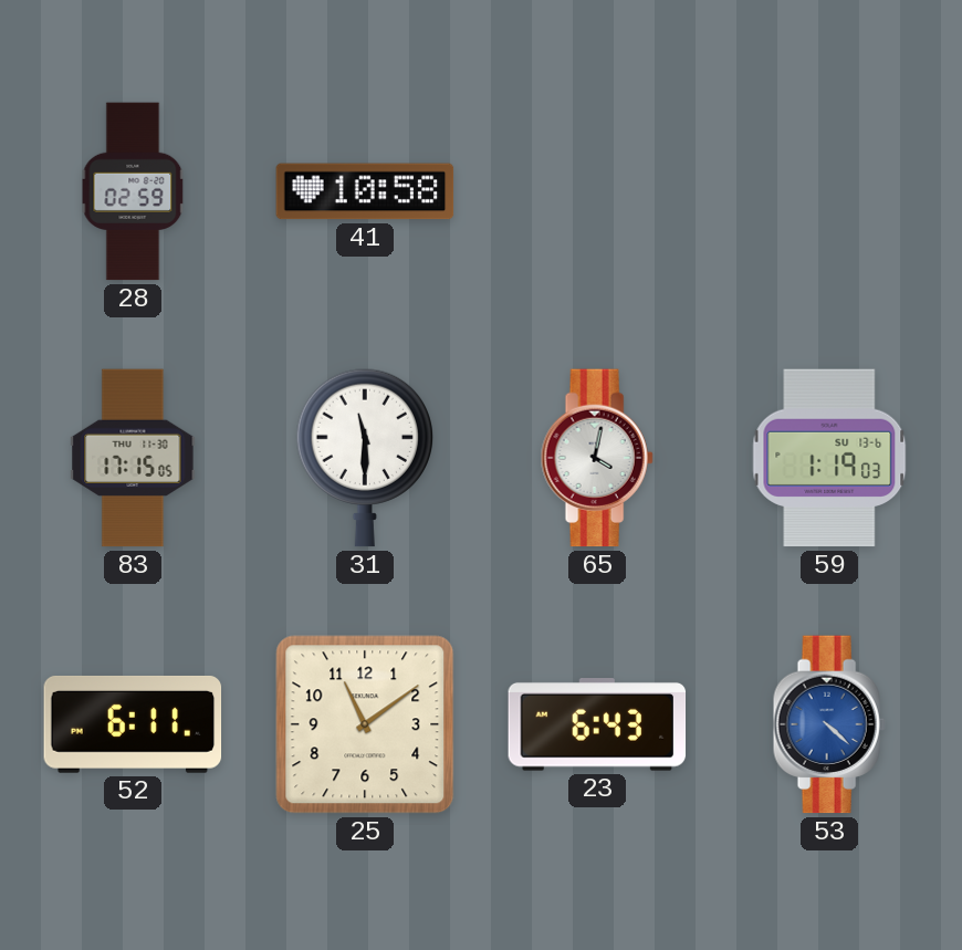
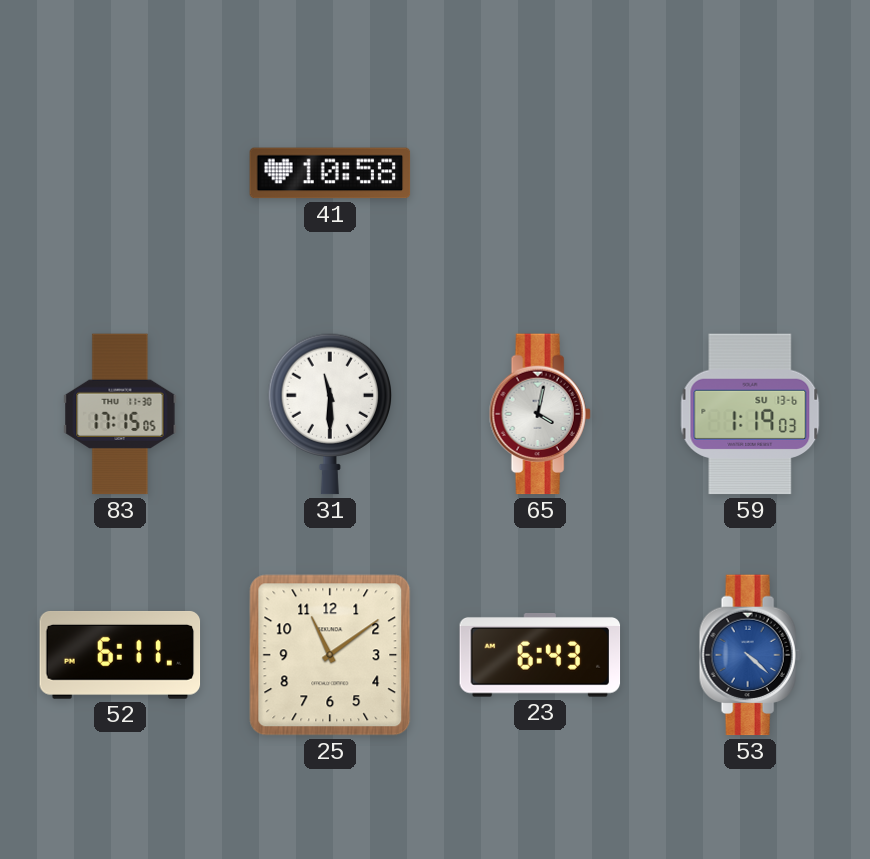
28: 02:59 -> none (133, 191)
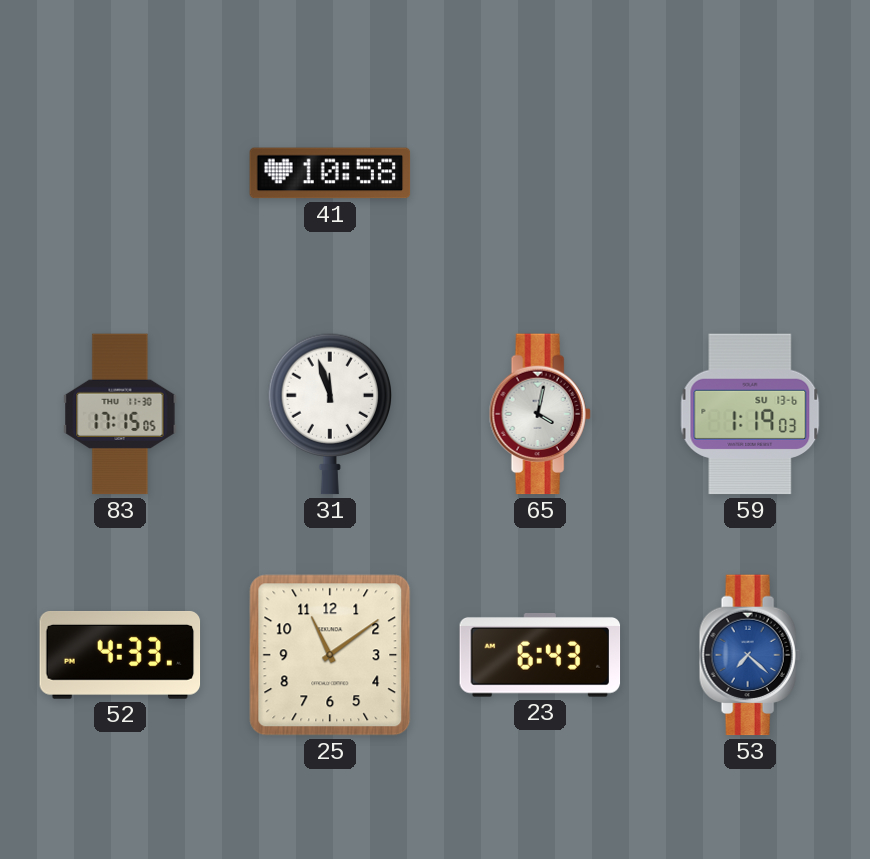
31: 11:30 -> 11:57 (329, 414)
52: 6:11 -> 4:33 (120, 655)
53: 4:22 -> 7:22 (750, 655)
